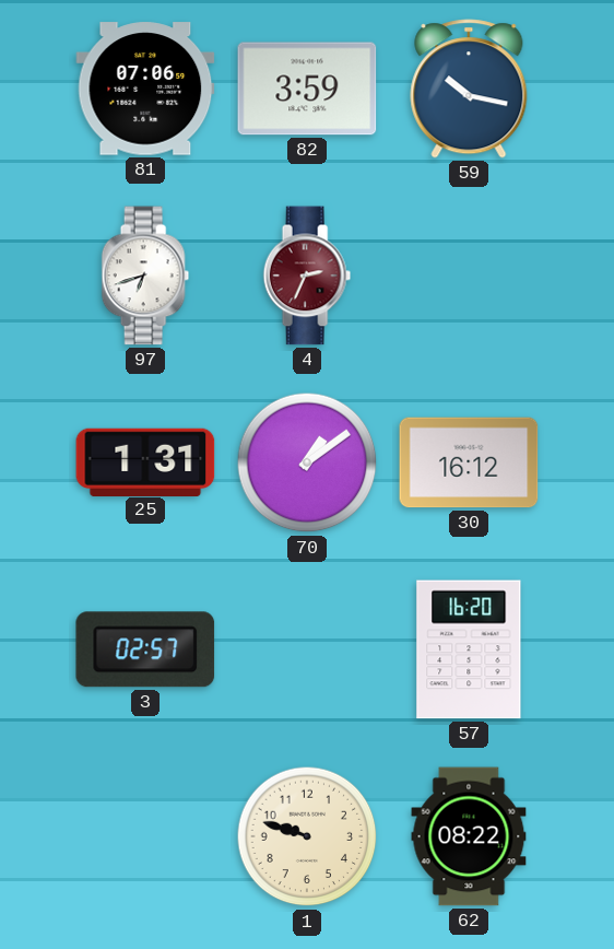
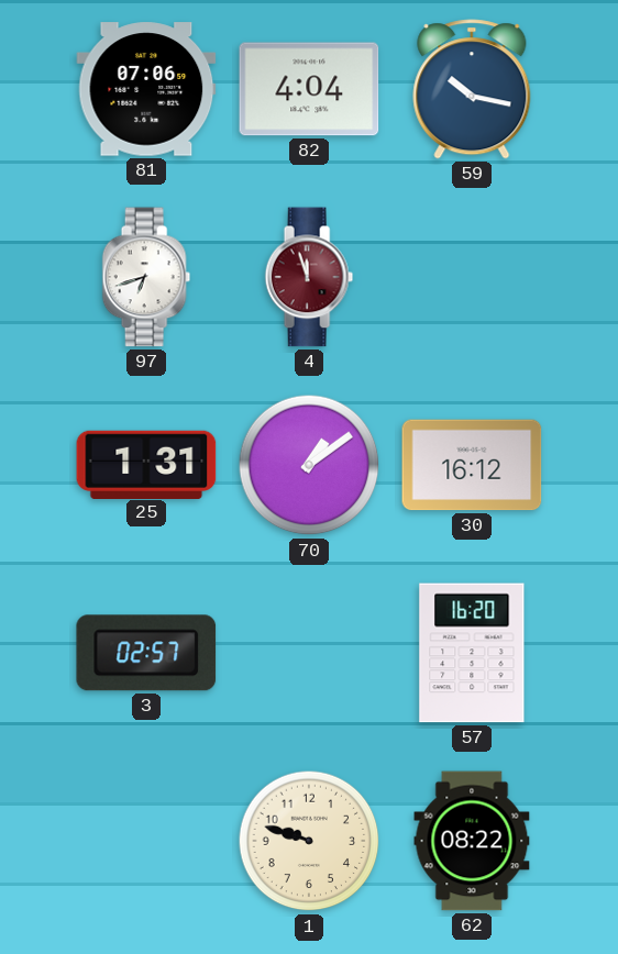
82: 3:59 -> 4:04 (309, 89)
4: 2:34 -> 11:57 (309, 277)
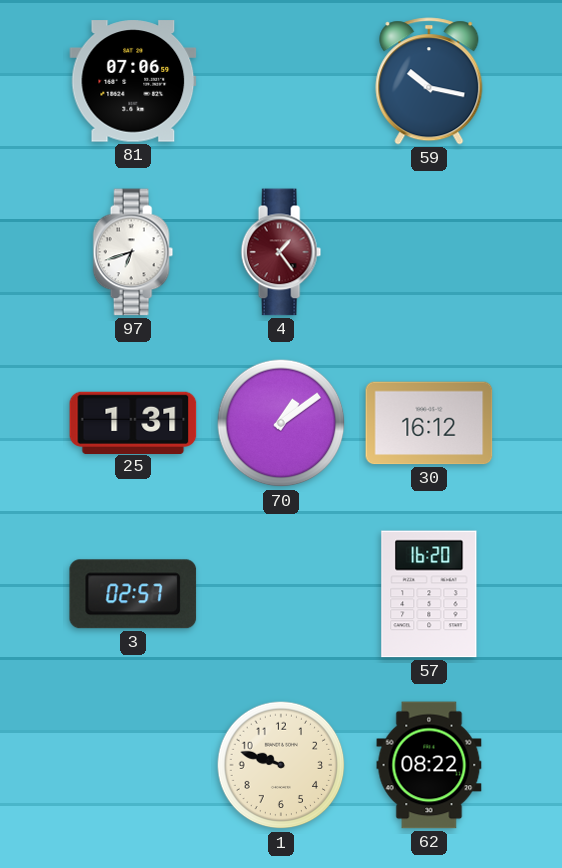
82: 4:04 -> none (309, 89)
4: 11:57 -> 1:24 (281, 252)
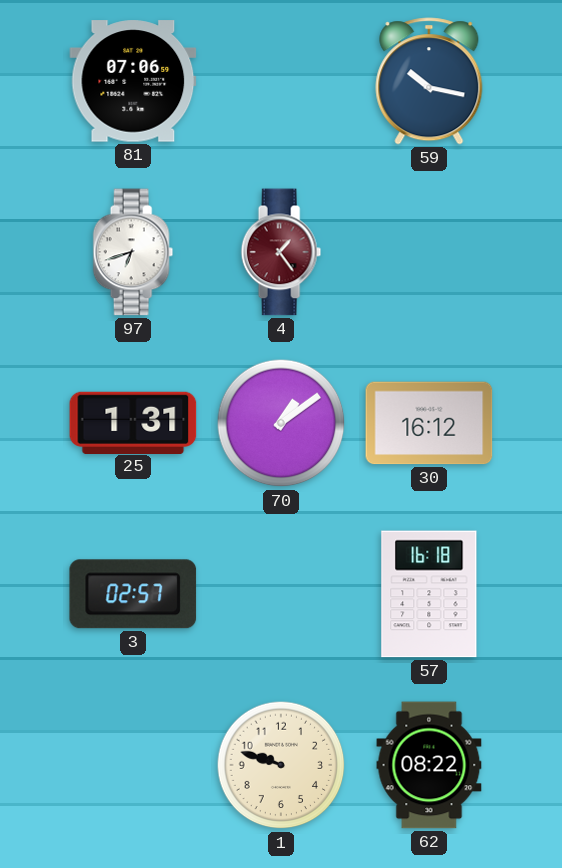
57: 16:20 -> 16:18 (429, 594)
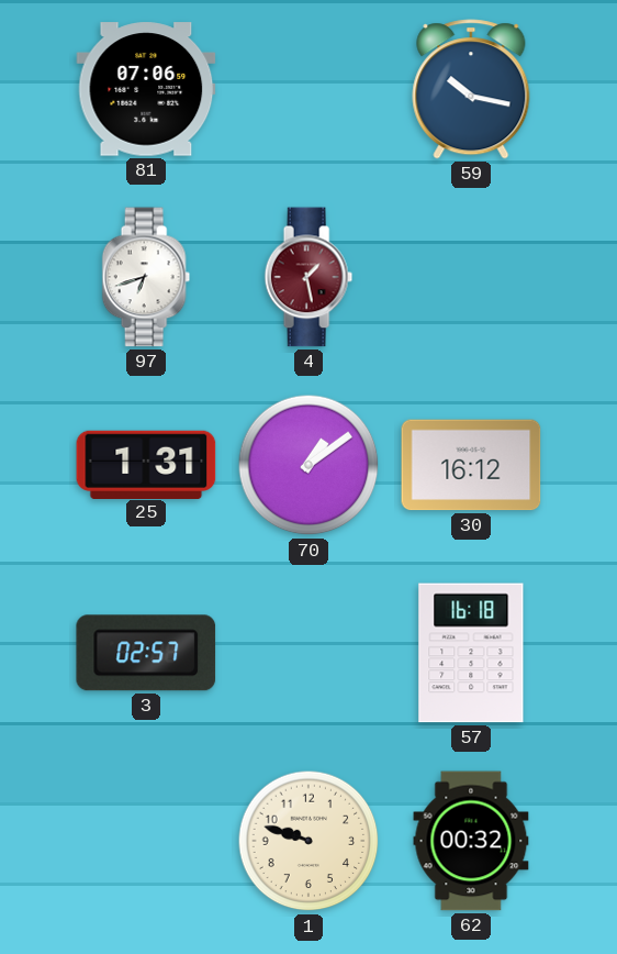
4: 1:24 -> 1:28 (308, 277)
62: 08:22 -> 00:32 (471, 841)
